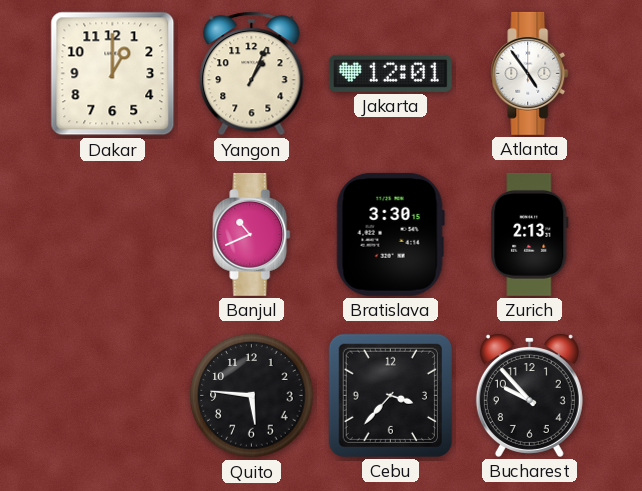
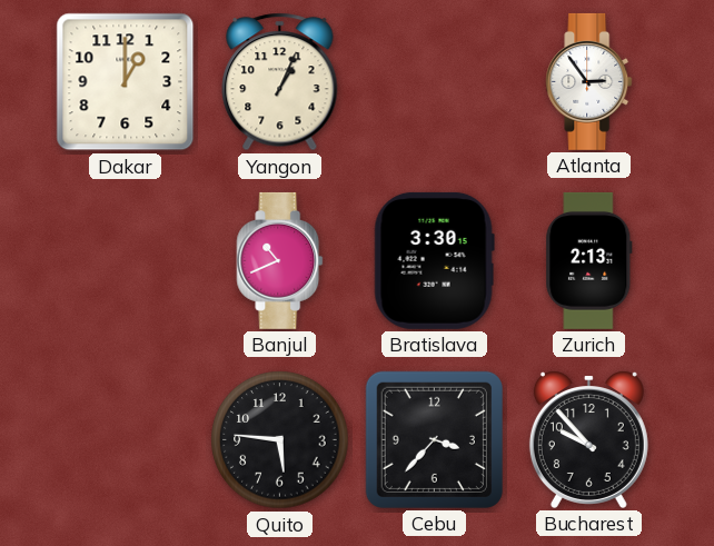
Jakarta: 12:01 -> none (390, 73)
Atlanta: 4:54 -> 2:54 (589, 81)
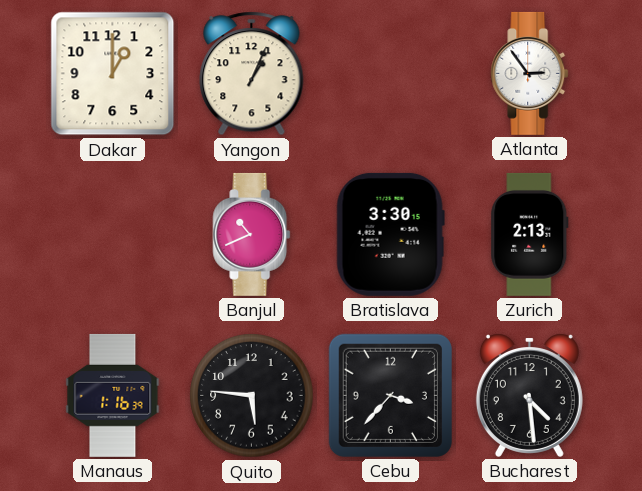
Manaus: none -> 1:16 (113, 395)
Bucharest: 9:53 -> 4:29 (529, 396)
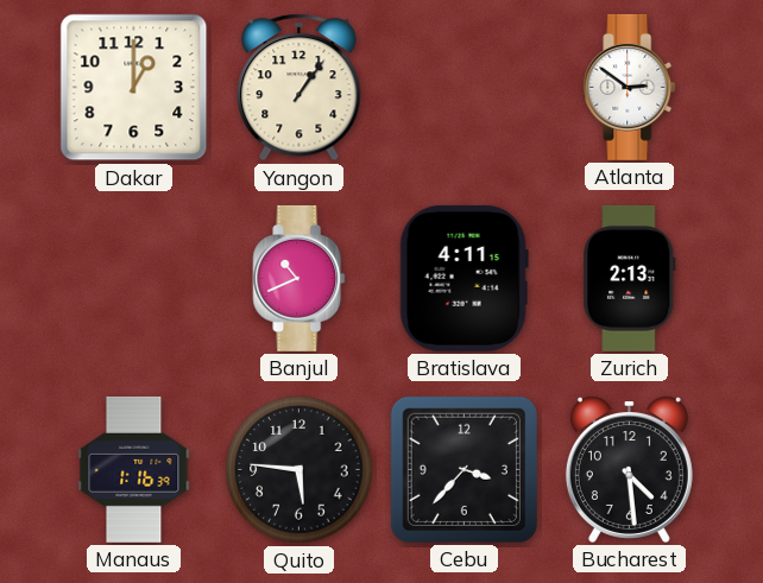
Yangon: 1:04 -> 1:06 (299, 88)
Atlanta: 2:54 -> 2:51 (630, 87)
Bratislava: 3:30 -> 4:11 (464, 278)
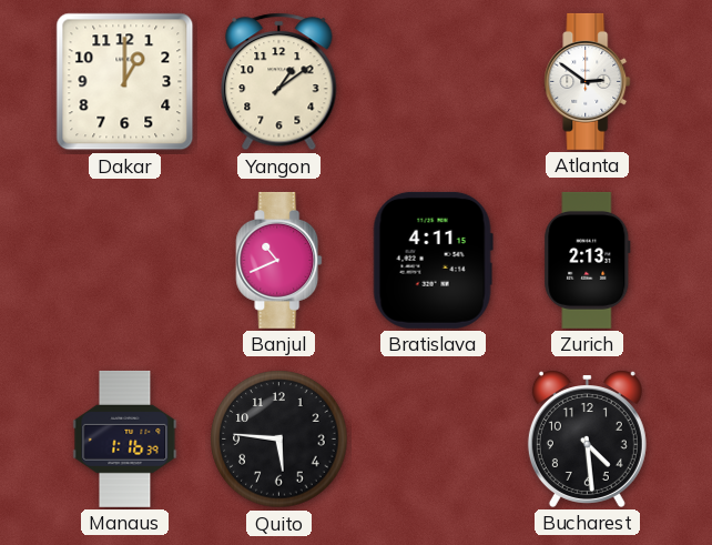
Yangon: 1:06 -> 1:09 (279, 82)
Cebu: 3:37 -> none (464, 469)
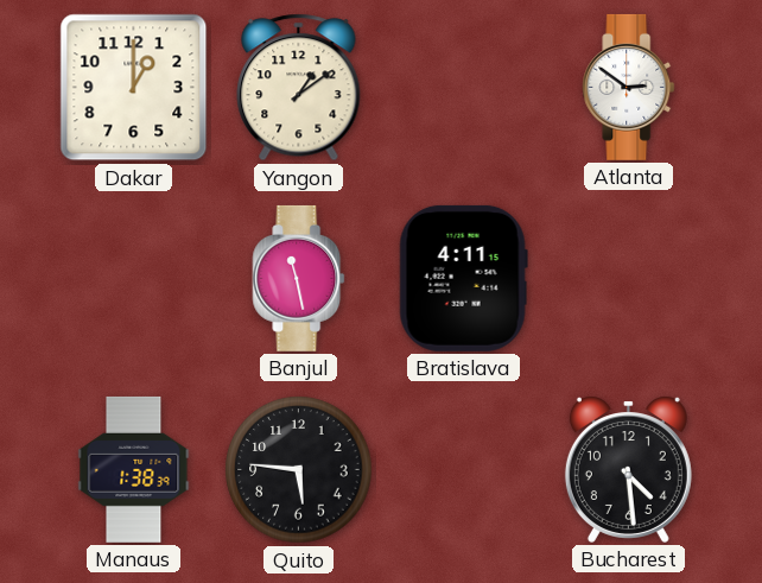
Banjul: 10:41 -> 11:28 (299, 278)
Zurich: 2:13 -> none (588, 260)
Manaus: 1:16 -> 1:38 (134, 469)
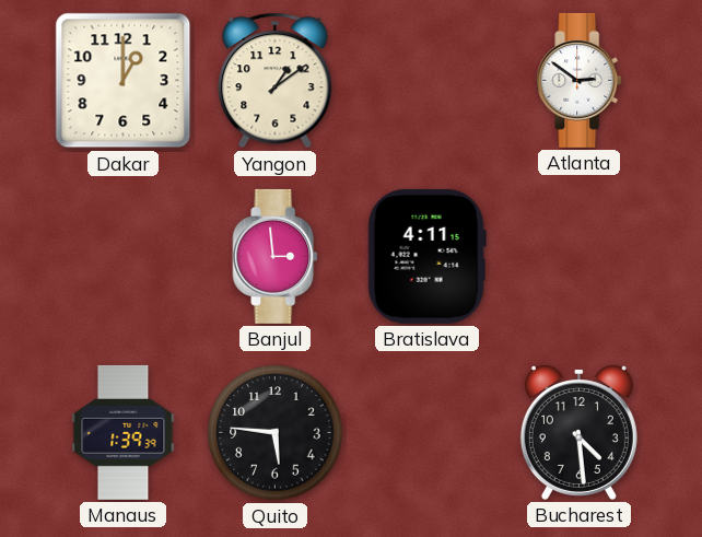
Banjul: 11:28 -> 2:59 (276, 256)
Manaus: 1:38 -> 1:39 (124, 432)
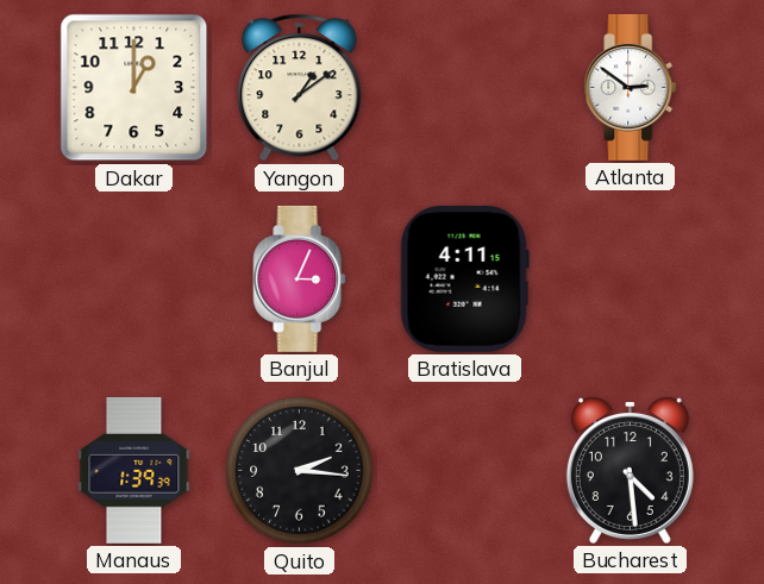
Banjul: 2:59 -> 3:04 (300, 278)
Quito: 5:46 -> 2:16 (300, 471)
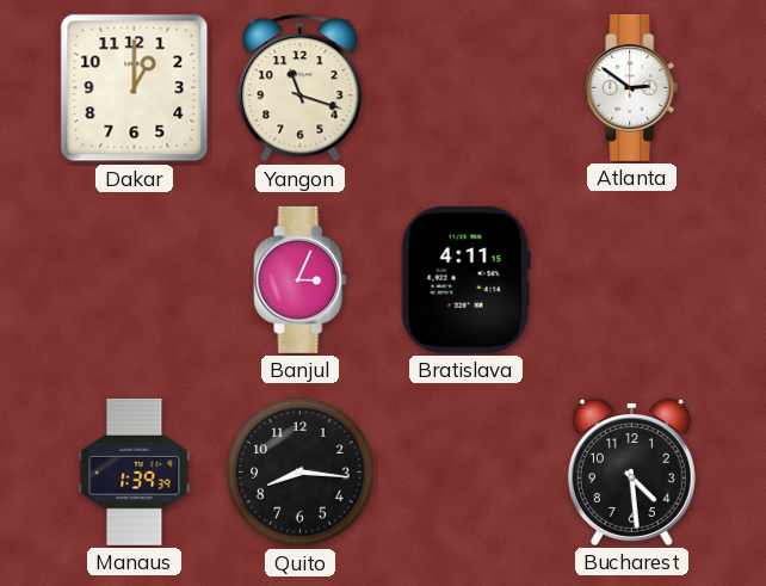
Yangon: 1:09 -> 11:18 (301, 88)
Quito: 2:16 -> 8:16 (301, 473)
